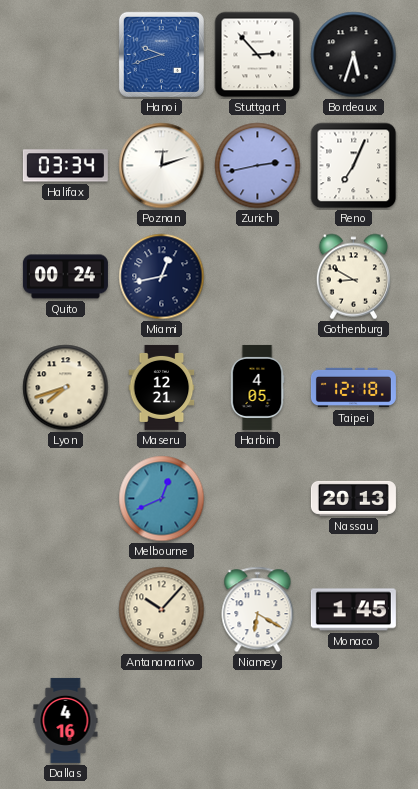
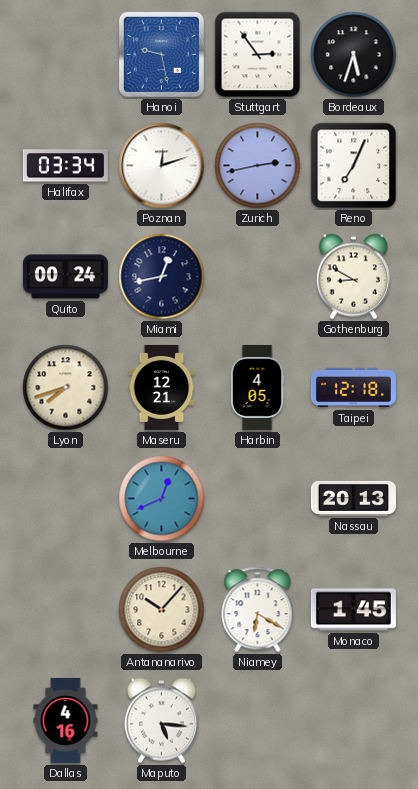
Hanoi: 9:42 -> 9:28 (161, 54)
Stuttgart: 2:53 -> 2:54 (258, 55)
Maputo: none -> 5:16 (161, 721)
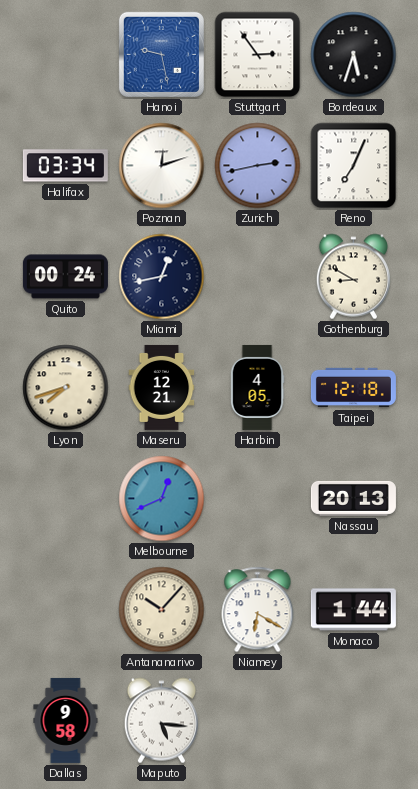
Monaco: 1:45 -> 1:44 (353, 610)
Dallas: 4:16 -> 9:58 (66, 720)
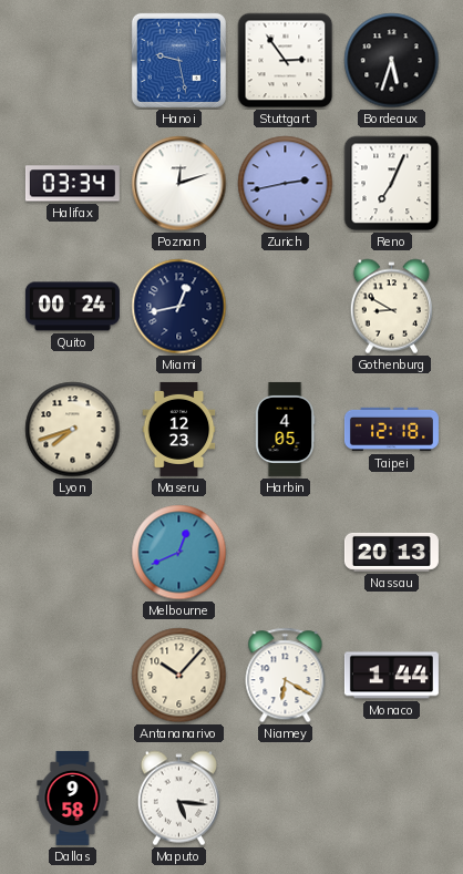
Maseru: 12:21 -> 12:23 (179, 429)
